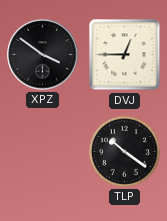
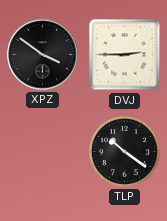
DVJ: 12:45 -> 2:45 (125, 55)
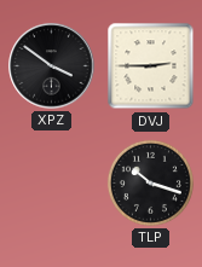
TLP: 10:21 -> 10:18 (150, 182)
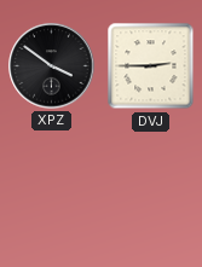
TLP: 10:18 -> none (150, 182)
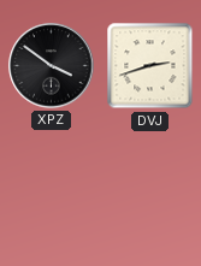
DVJ: 2:45 -> 2:42 (150, 66)
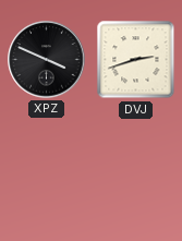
XPZ: 3:51 -> 3:49 (47, 60)
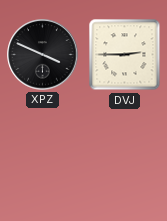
DVJ: 2:42 -> 2:45 (125, 55)
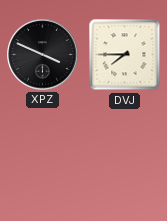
DVJ: 2:45 -> 7:45 (125, 55)
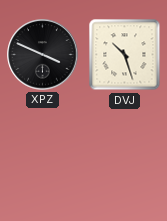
DVJ: 7:45 -> 10:27 (125, 55)
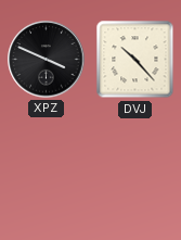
DVJ: 10:27 -> 10:23 (135, 60)
